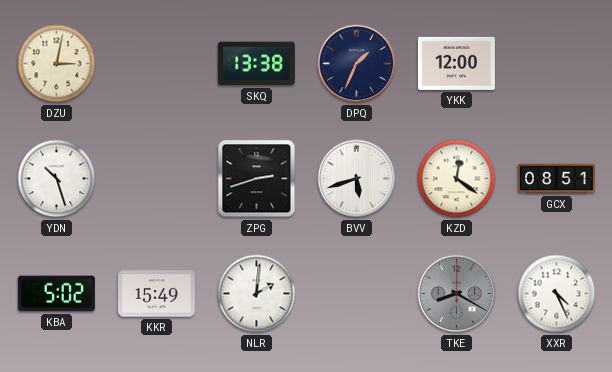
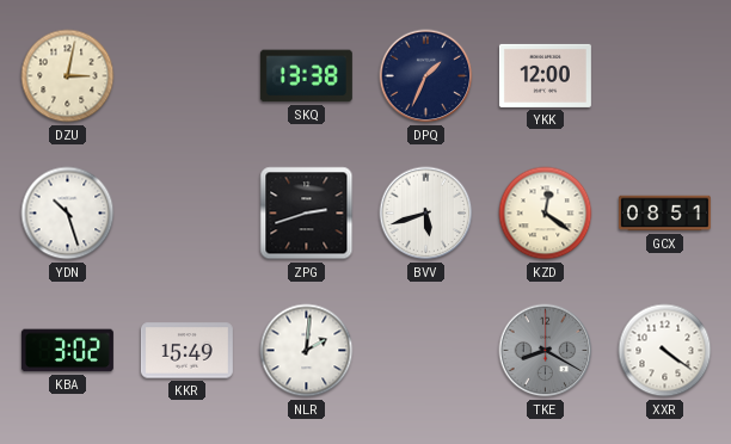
KBA: 5:02 -> 3:02 (67, 351)
XXR: 4:26 -> 4:21 (665, 351)
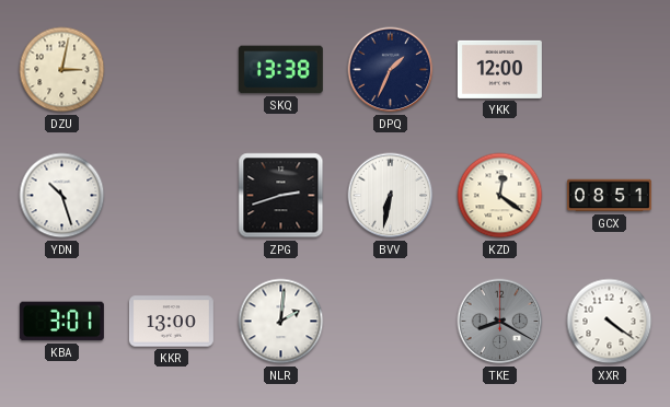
BVV: 5:42 -> 6:32 (391, 196)
KBA: 3:02 -> 3:01 (61, 322)
KKR: 15:49 -> 13:00 (171, 322)
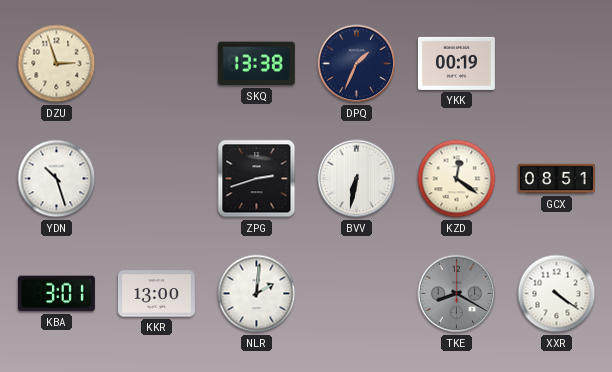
DZU: 3:02 -> 2:57 (57, 64)
YKK: 12:00 -> 00:19 (456, 63)
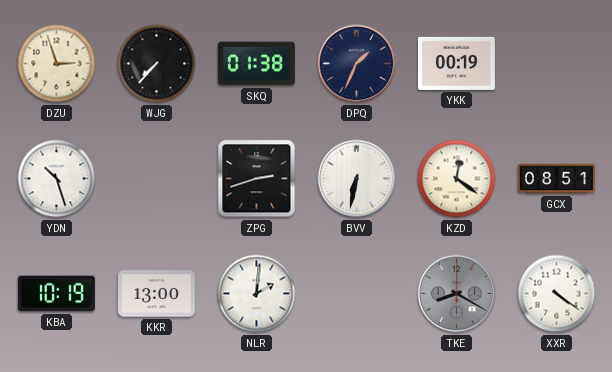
WJG: none -> 7:37 (157, 64)
SKQ: 13:38 -> 01:38 (256, 64)
KBA: 3:01 -> 10:19 (56, 294)
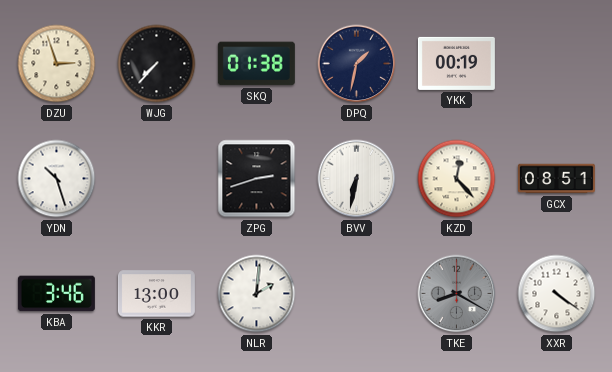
DPQ: 1:34 -> 1:32 (357, 64)
KZD: 12:21 -> 12:23 (457, 179)
KBA: 10:19 -> 3:46 (56, 294)
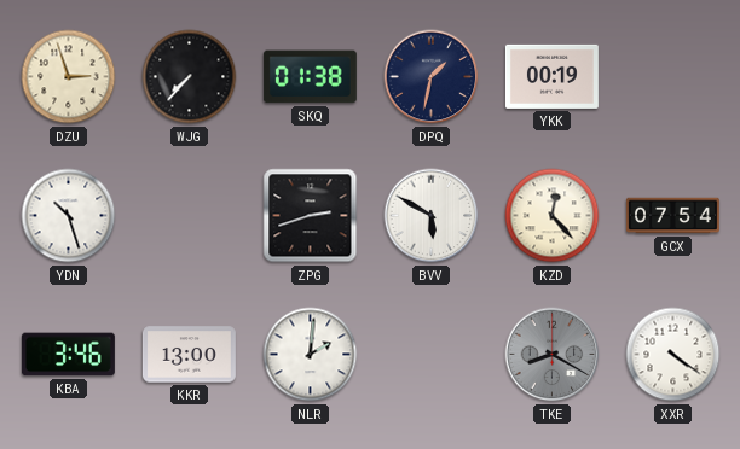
BVV: 6:32 -> 5:50 (432, 216)
GCX: 08:51 -> 07:54 (672, 216)
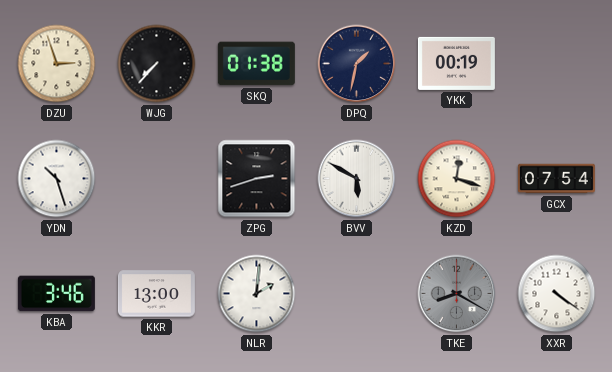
KZD: 12:23 -> 12:18 (457, 179)
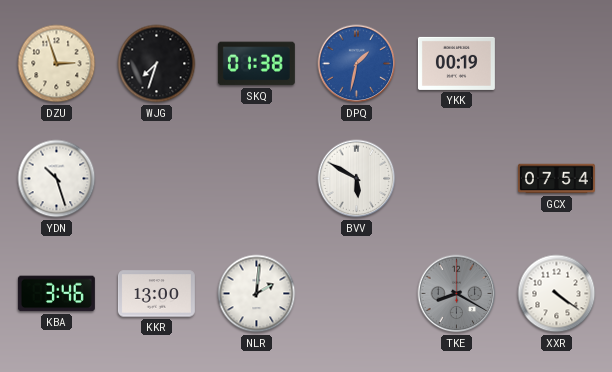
WJG: 7:37 -> 7:33 (157, 64)
DPQ dial: navy -> blue (357, 64)
ZPG: 2:42 -> none (257, 179)
KZD: 12:18 -> none (457, 179)
